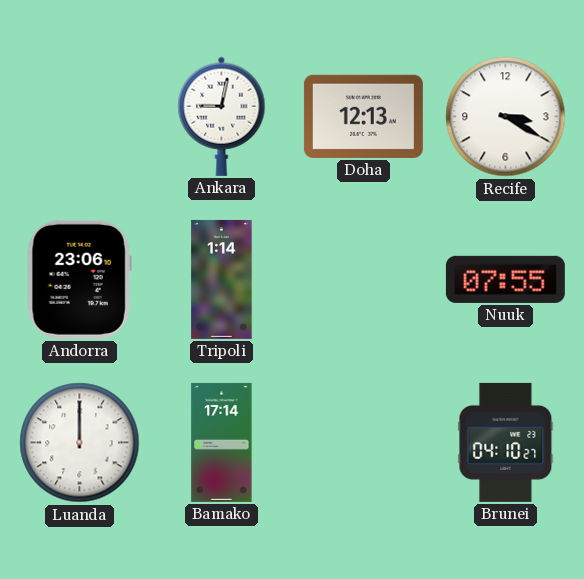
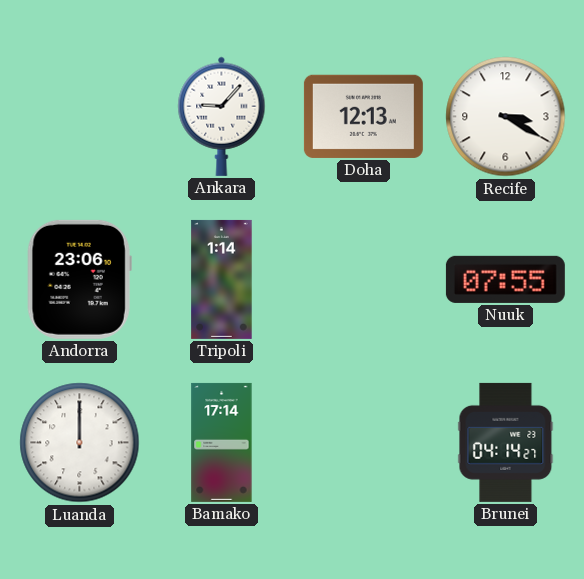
Ankara: 9:02 -> 9:07 (222, 116)
Brunei: 04:10 -> 04:14 (506, 442)
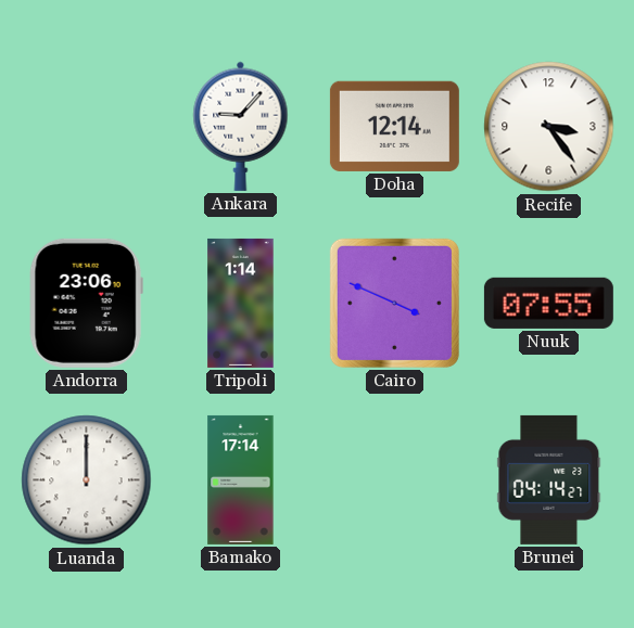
Doha: 12:13 -> 12:14 (394, 126)
Recife: 3:20 -> 3:24 (549, 127)
Cairo: none -> 3:49 (394, 303)
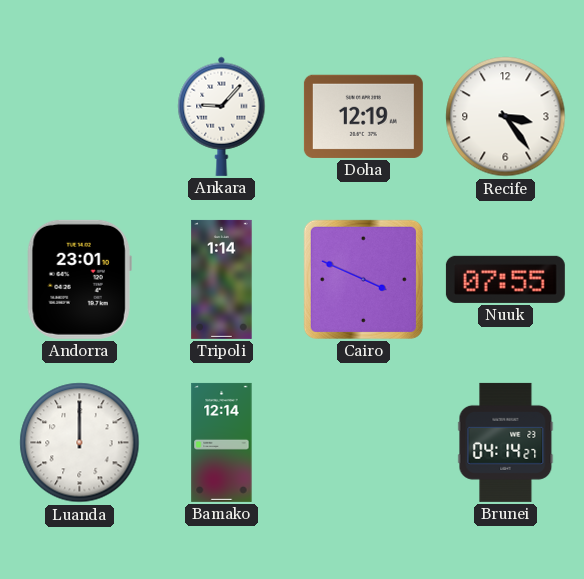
Doha: 12:14 -> 12:19 (363, 116)
Andorra: 23:06 -> 23:01 (79, 279)
Bamako: 17:14 -> 12:14 (222, 442)
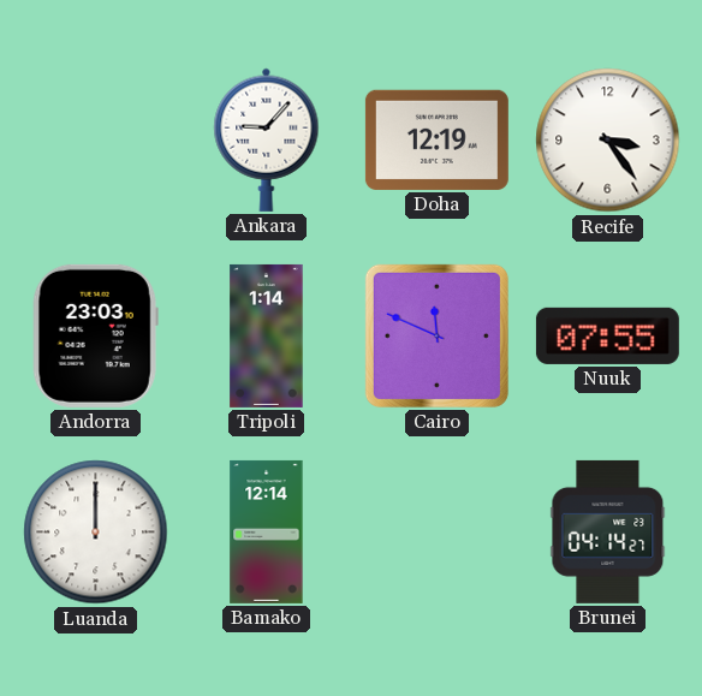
Andorra: 23:01 -> 23:03 (95, 335)
Cairo: 3:49 -> 11:49 (436, 335)
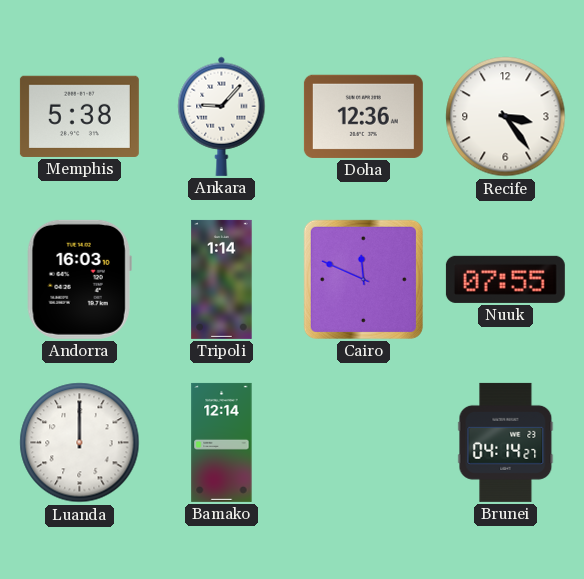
Memphis: none -> 5:38 (79, 116)
Doha: 12:19 -> 12:36 (363, 116)
Andorra: 23:03 -> 16:03 (79, 279)
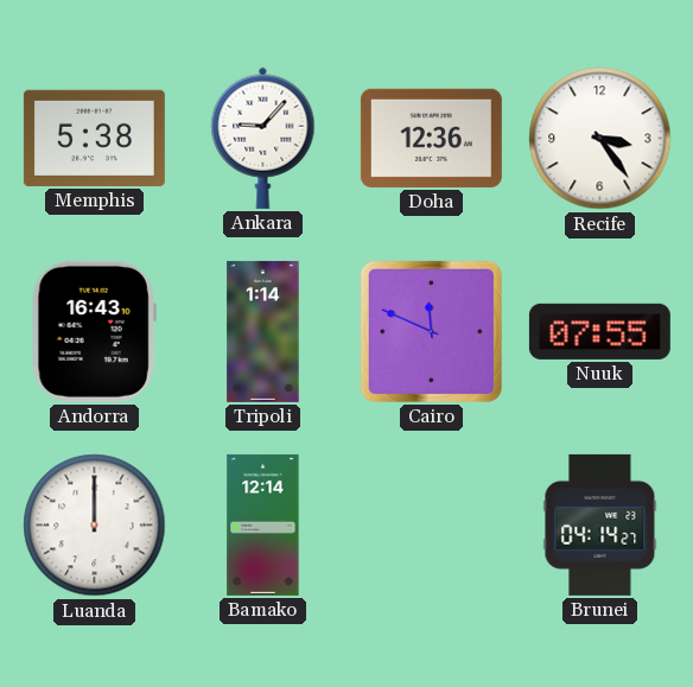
Andorra: 16:03 -> 16:43 (94, 331)
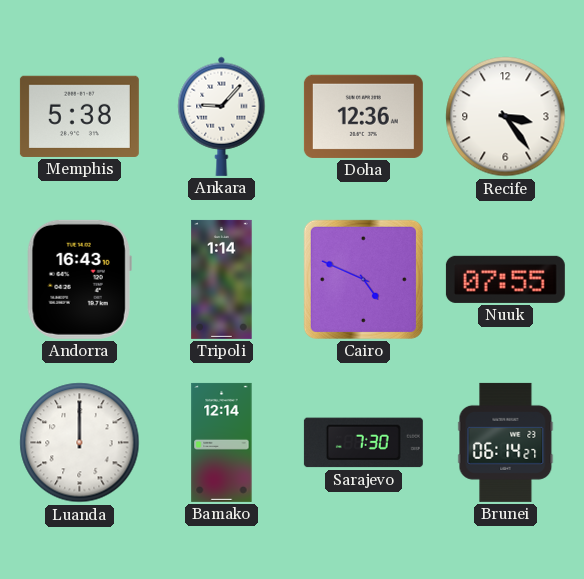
Cairo: 11:49 -> 4:49 (363, 279)
Sarajevo: none -> 7:30 (363, 443)
Brunei: 04:14 -> 06:14 (506, 442)
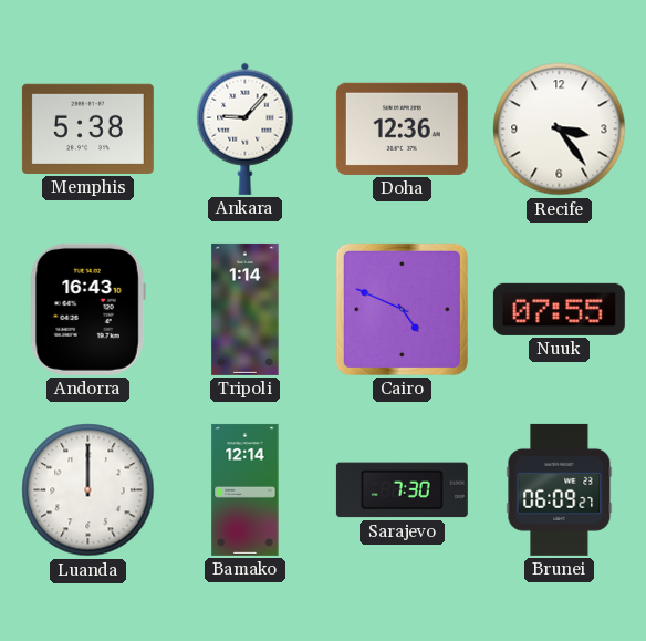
Brunei: 06:14 -> 06:09 (560, 489)
